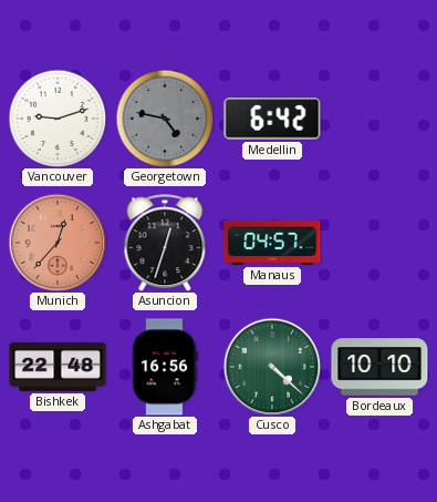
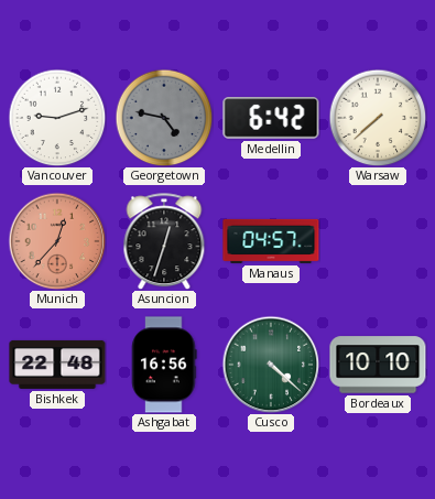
Warsaw: none -> 7:38 (378, 118)
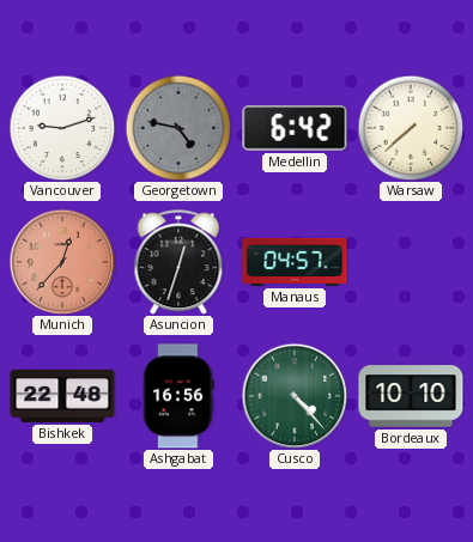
Cusco: 4:22 -> 4:23 (295, 396)
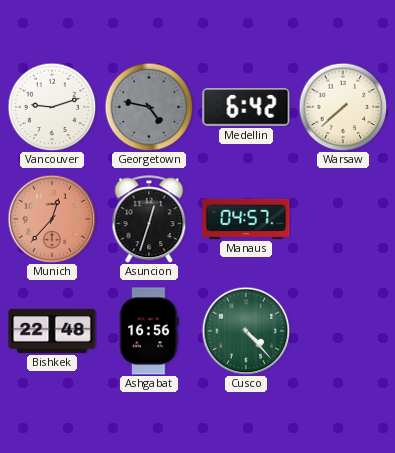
Bordeaux: 10:10 -> none (411, 396)
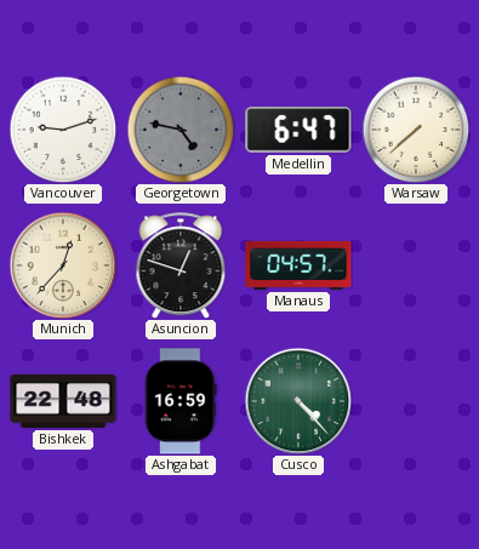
Medellin: 6:42 -> 6:47 (298, 130)
Munich dial: salmon -> cream (63, 265)
Asuncion: 12:33 -> 12:48 (181, 265)
Ashgabat: 16:56 -> 16:59 (181, 401)
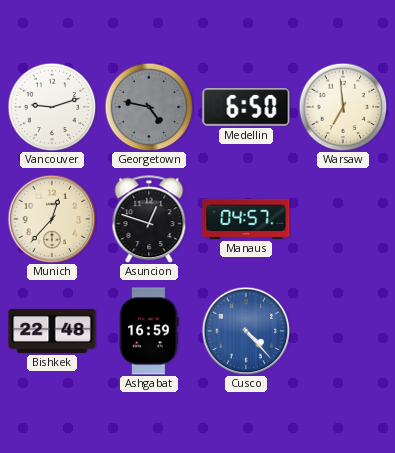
Medellin: 6:47 -> 6:50 (246, 107)
Warsaw: 7:38 -> 6:59 (343, 107)
Cusco dial: green -> blue (246, 331)
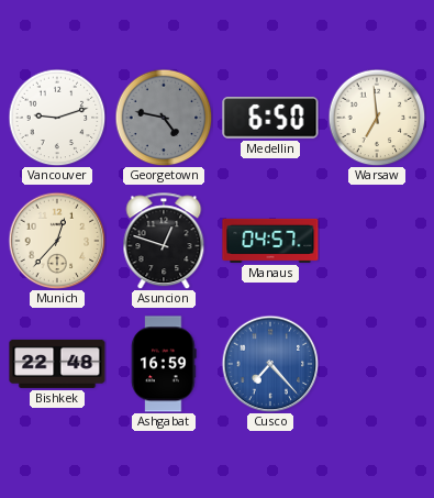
Cusco: 4:23 -> 7:23 (270, 364)
